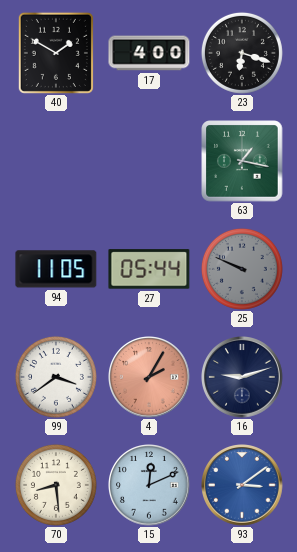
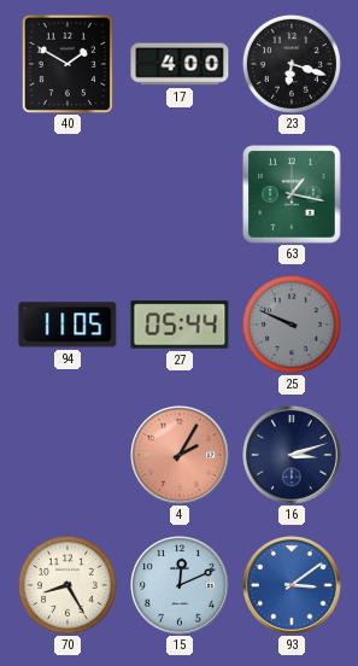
99: 3:39 -> none (56, 377)
16: 9:12 -> 3:12 (293, 456)
70: 8:29 -> 8:25 (68, 585)
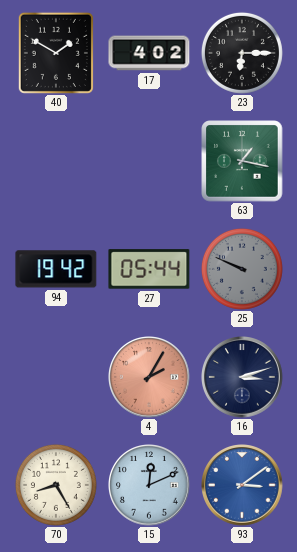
17: 4:00 -> 4:02 (149, 53)
23: 6:18 -> 6:15 (242, 53)
94: 11:05 -> 19:42 (56, 269)
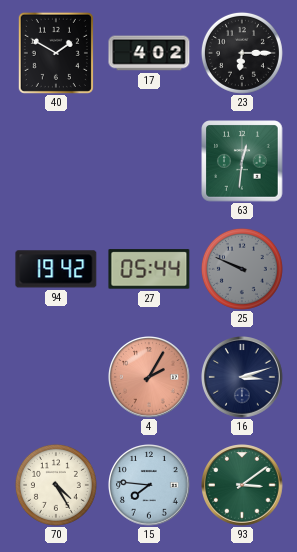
63: 1:17 -> 12:31 (242, 161)
70: 8:25 -> 4:25 (56, 485)
15: 12:11 -> 7:46 (150, 486)
93 dial: blue -> green (243, 486)
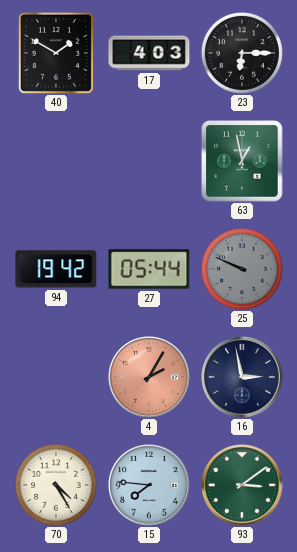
17: 4:02 -> 4:03 (149, 53)
63: 12:31 -> 12:58 (242, 161)
16: 3:12 -> 2:58 (243, 378)
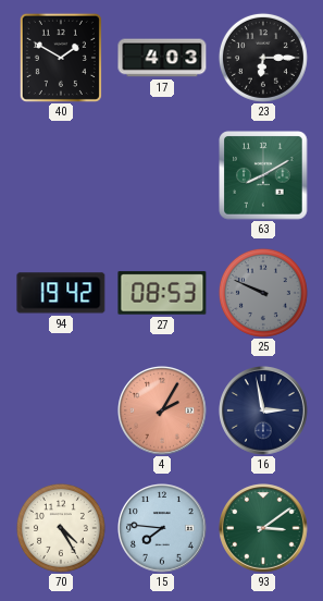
63: 12:58 -> 8:10 (263, 175)
27: 05:44 -> 08:53 (162, 293)
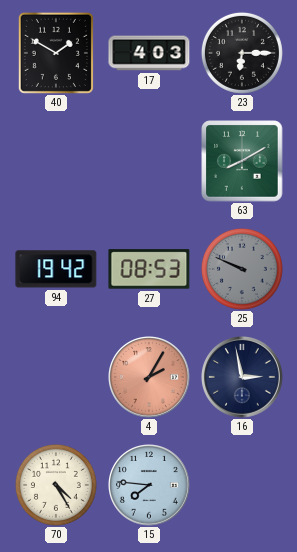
93: 3:09 -> none (264, 529)
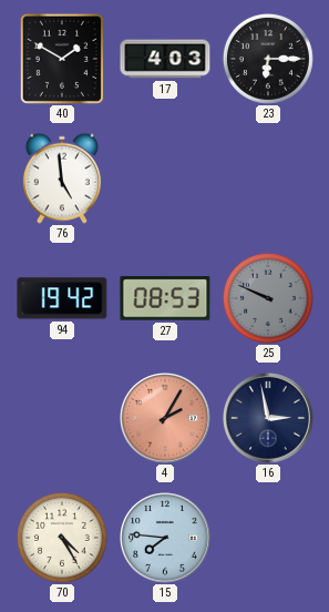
76: none -> 4:59 (62, 178)
63: 8:10 -> none (242, 161)
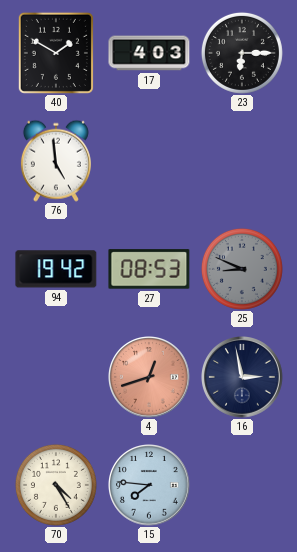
25: 9:49 -> 8:49 (242, 269)
4: 2:05 -> 12:42 (150, 378)
